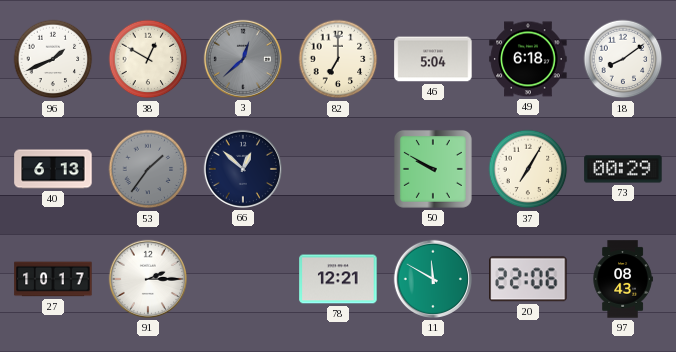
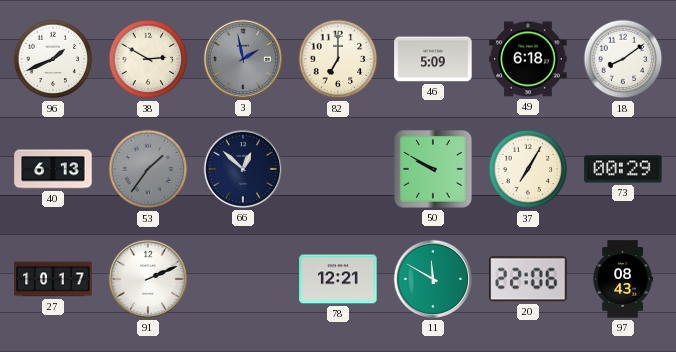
38: 12:50 -> 2:50 (148, 59)
3: 12:38 -> 1:58 (243, 59)
46: 5:04 -> 5:09 (433, 59)
91: 2:15 -> 2:11 (148, 279)
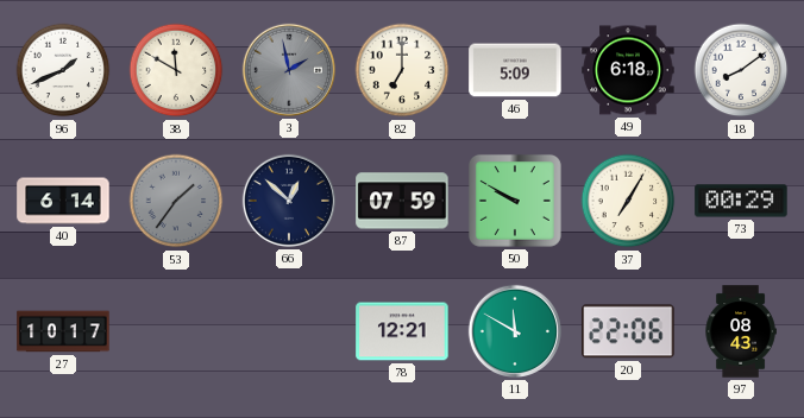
38: 2:50 -> 11:50 (176, 70)
40: 6:13 -> 6:14 (63, 201)
87: none -> 07:59 (402, 201)
91: 2:11 -> none (148, 279)
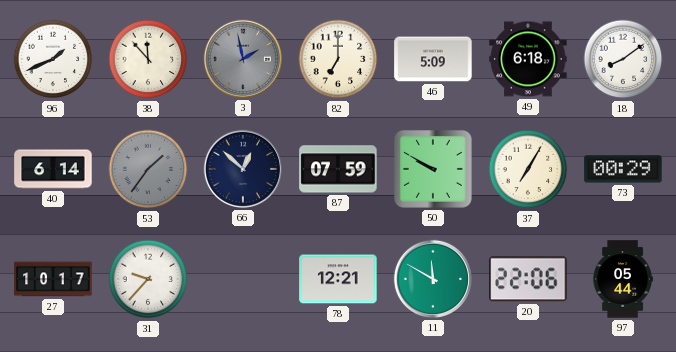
38: 11:50 -> 11:53 (148, 59)
31: none -> 9:37 (148, 279)
97: 08:43 -> 05:44 (623, 279)
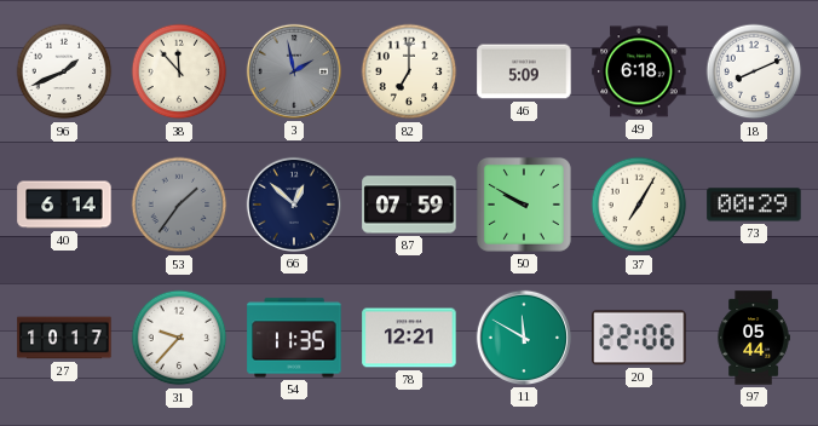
18: 8:09 -> 8:11 (754, 71)
54: none -> 11:35 (294, 338)
